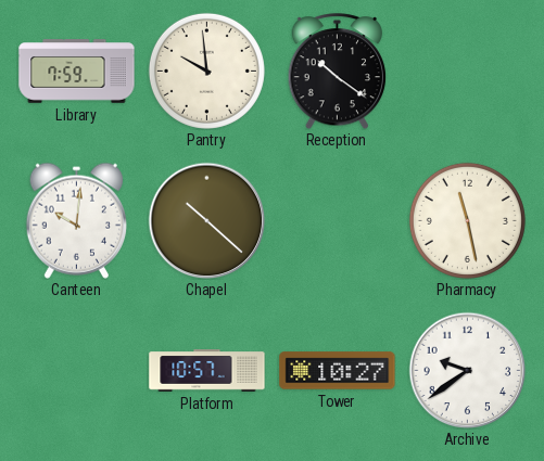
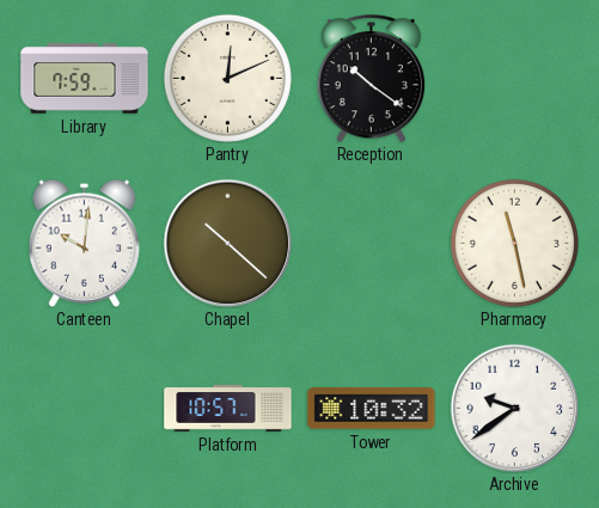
Pantry: 9:59 -> 12:11 (227, 78)
Tower: 10:27 -> 10:32 (372, 409)
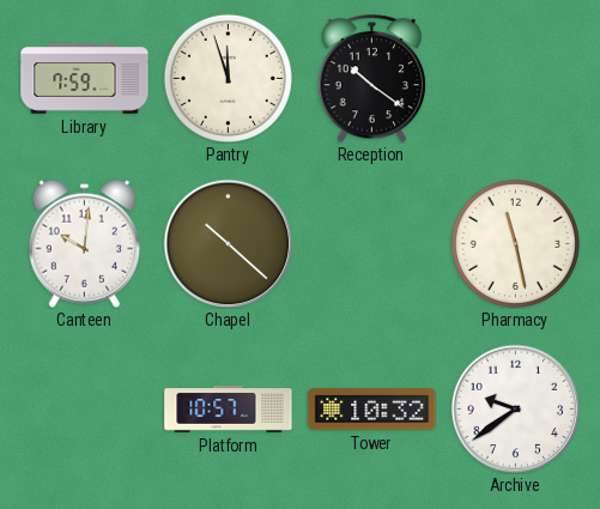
Pantry: 12:11 -> 11:57 (228, 78)
